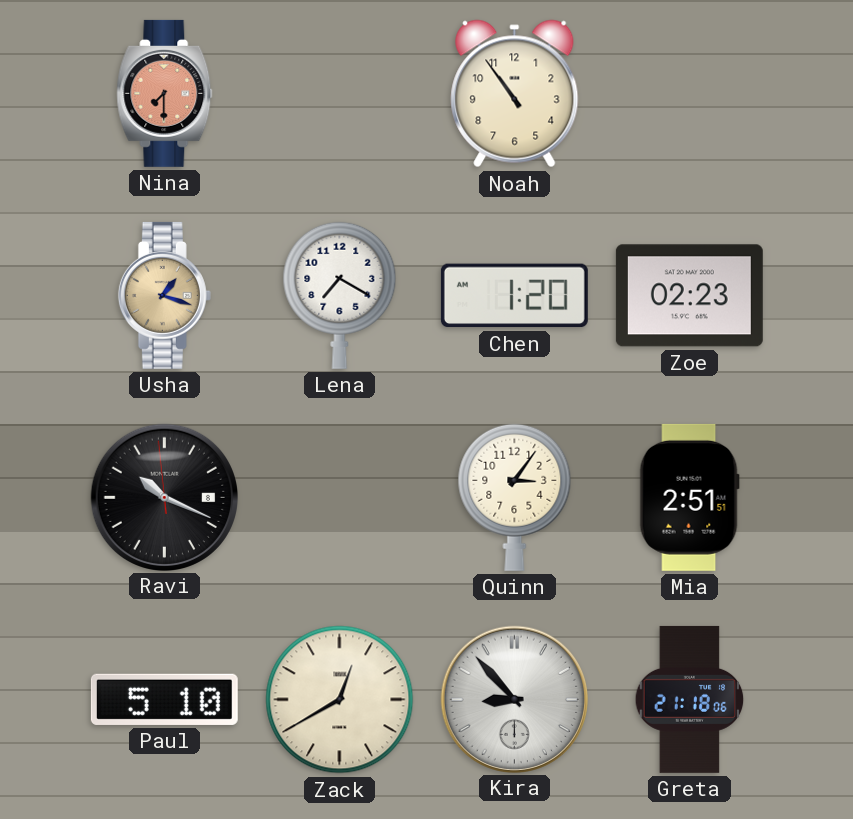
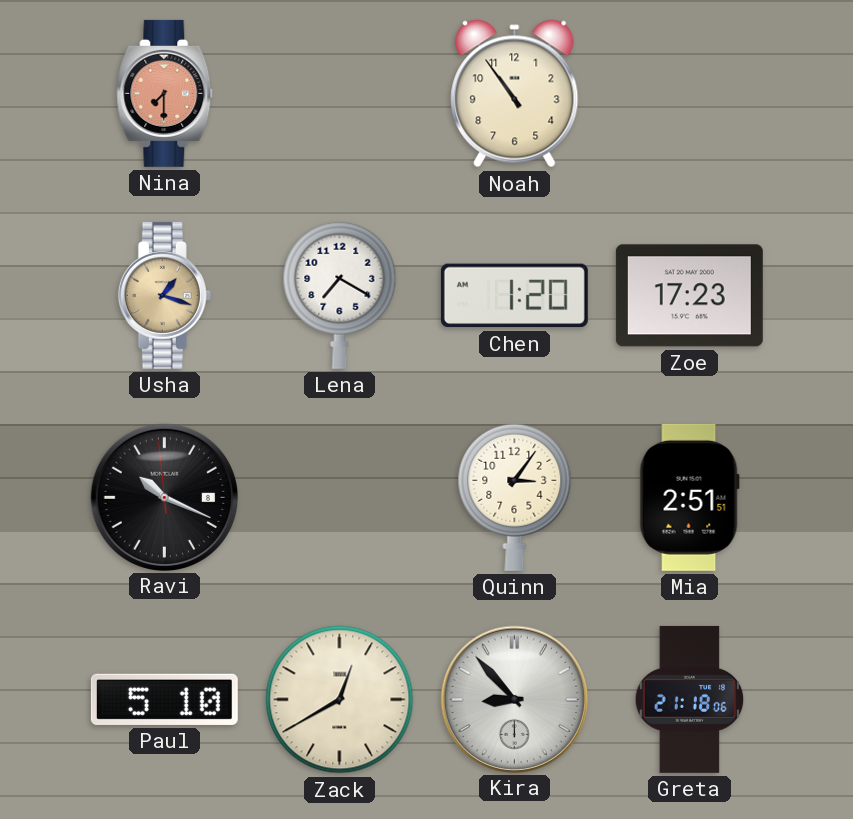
Zoe: 02:23 -> 17:23 (689, 296)
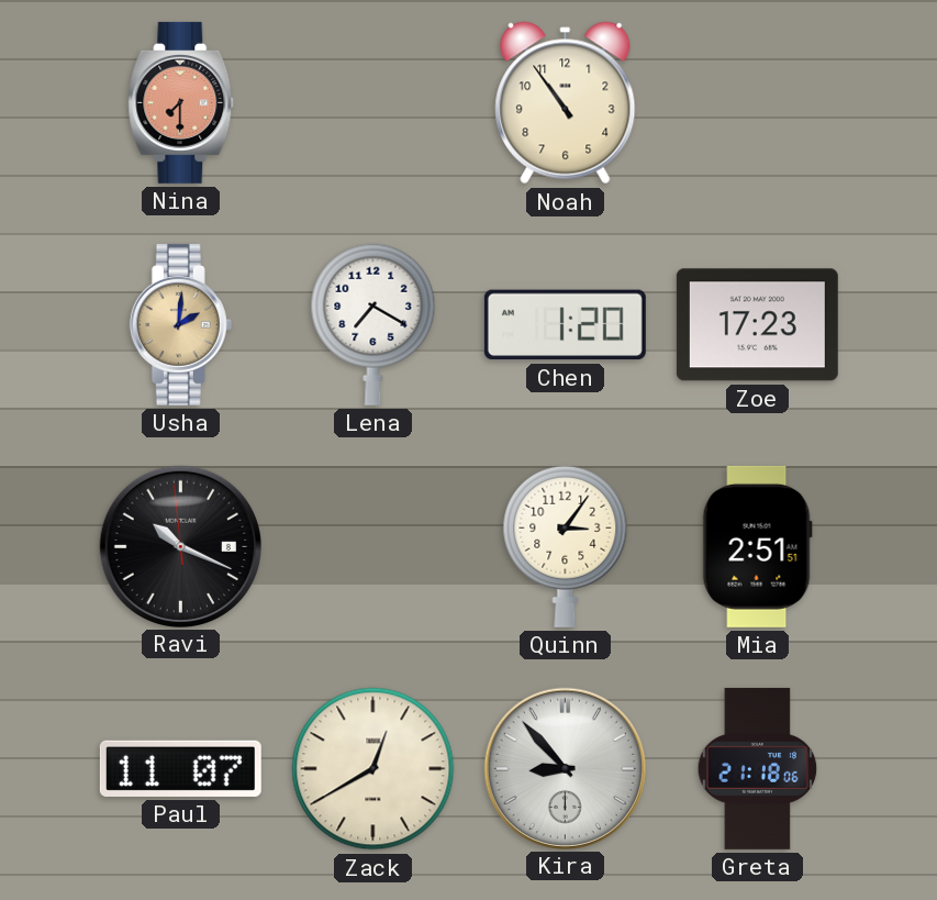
Usha: 1:18 -> 2:01 (180, 324)
Paul: 5:10 -> 11:07 (180, 768)
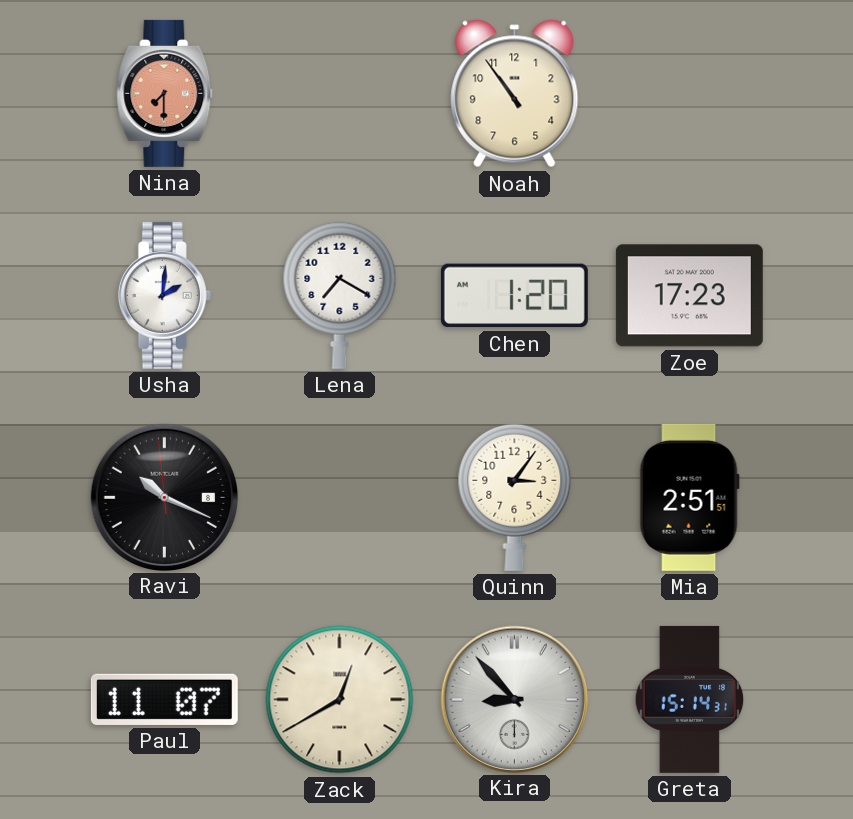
Usha dial: champagne -> white (164, 295)
Greta: 21:18 -> 15:14 (690, 699)
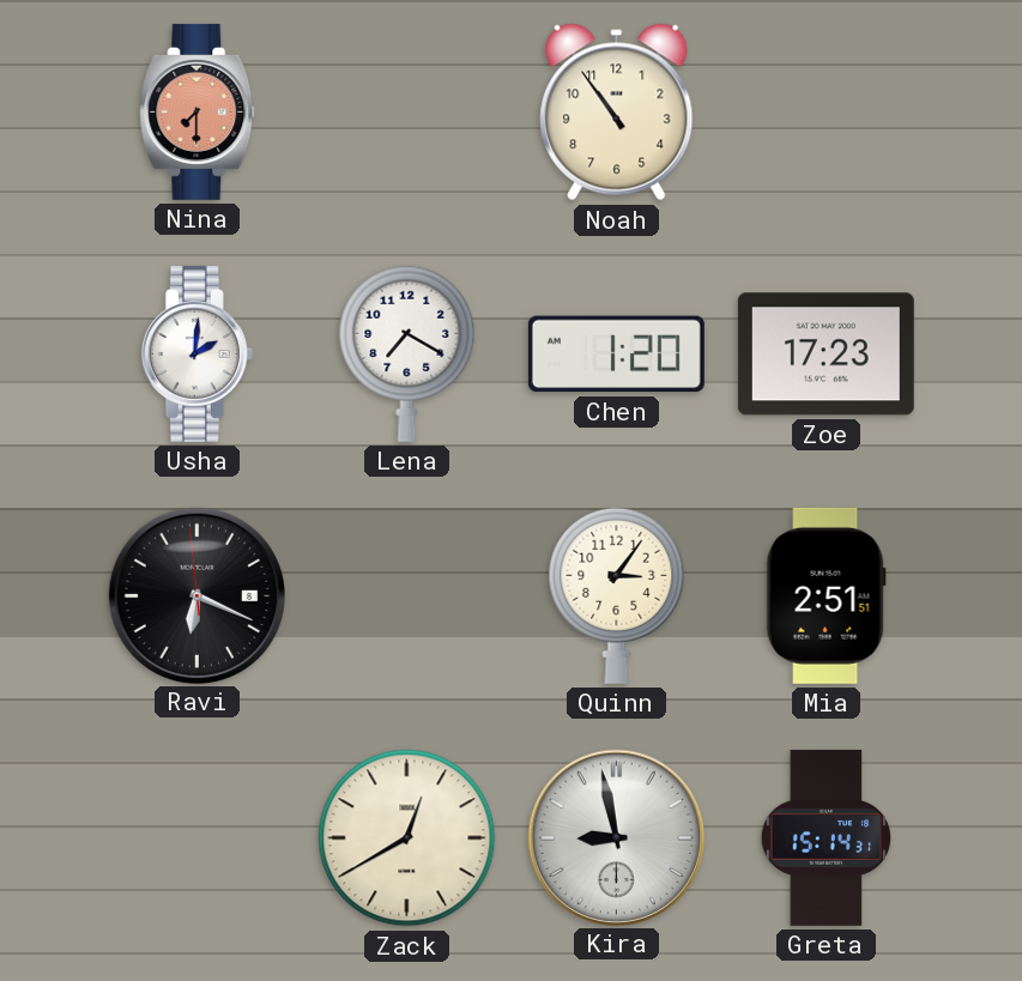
Ravi: 10:18 -> 6:18 (196, 595)
Paul: 11:07 -> none (164, 699)
Kira: 8:53 -> 8:58 (616, 837)
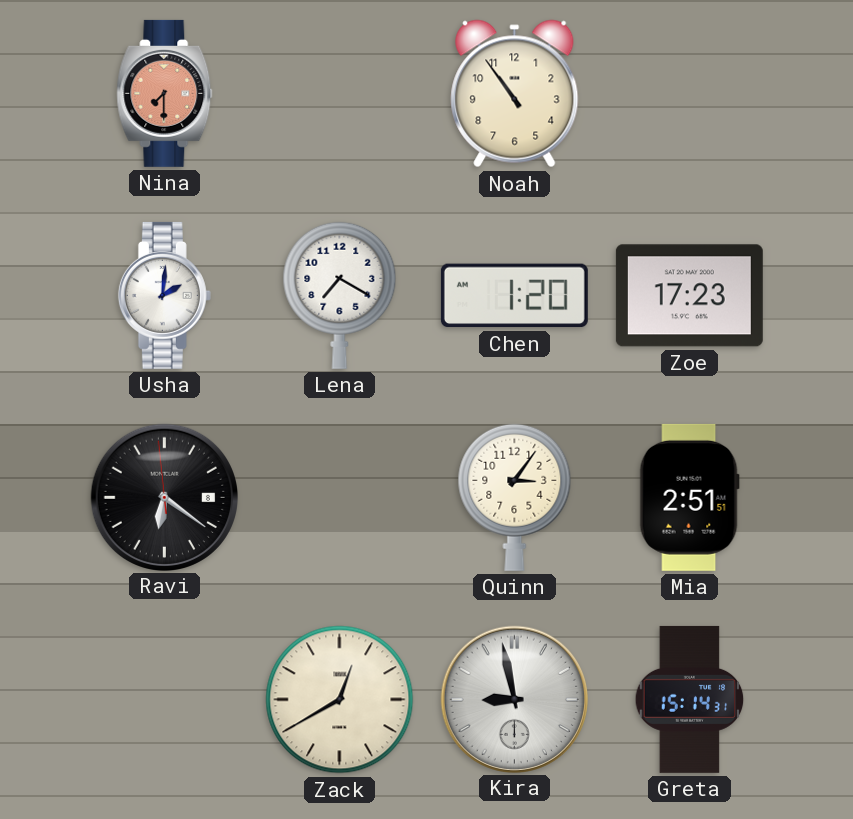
Ravi: 6:18 -> 6:20 (164, 497)
